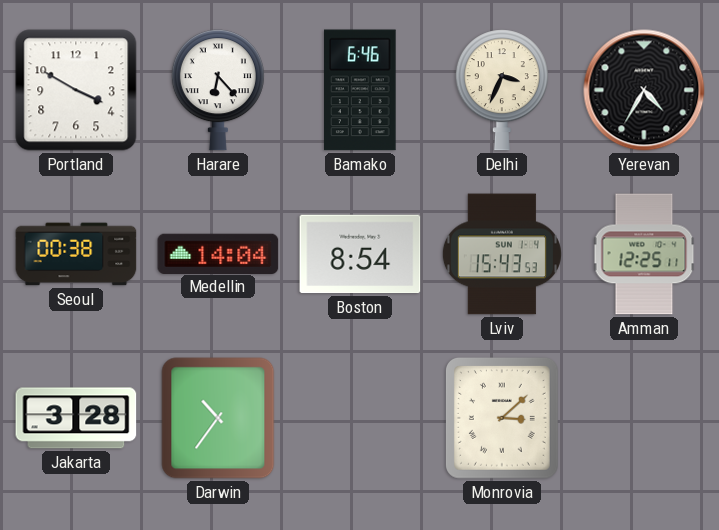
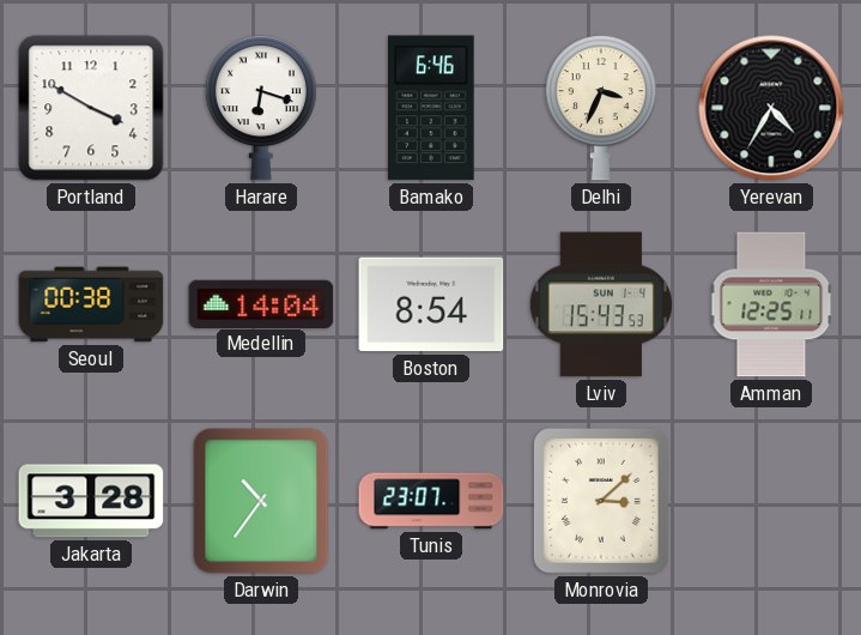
Harare: 6:23 -> 6:18 (261, 108)
Tunis: none -> 23:07 (431, 501)
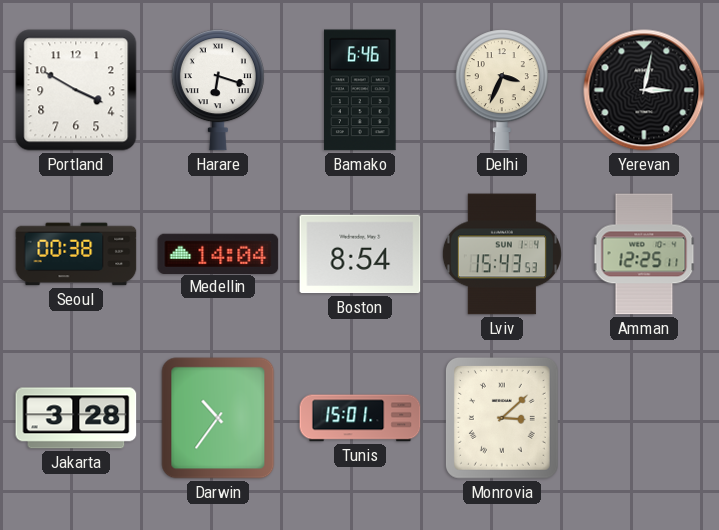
Yerevan: 4:35 -> 3:02 (644, 90)
Tunis: 23:07 -> 15:01 (360, 418)
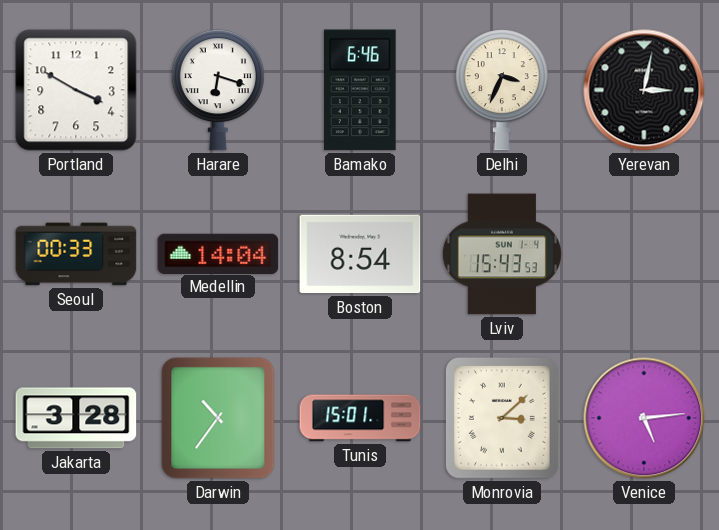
Seoul: 00:38 -> 00:33 (76, 254)
Amman: 12:25 -> none (644, 254)
Venice: none -> 5:14 (644, 418)
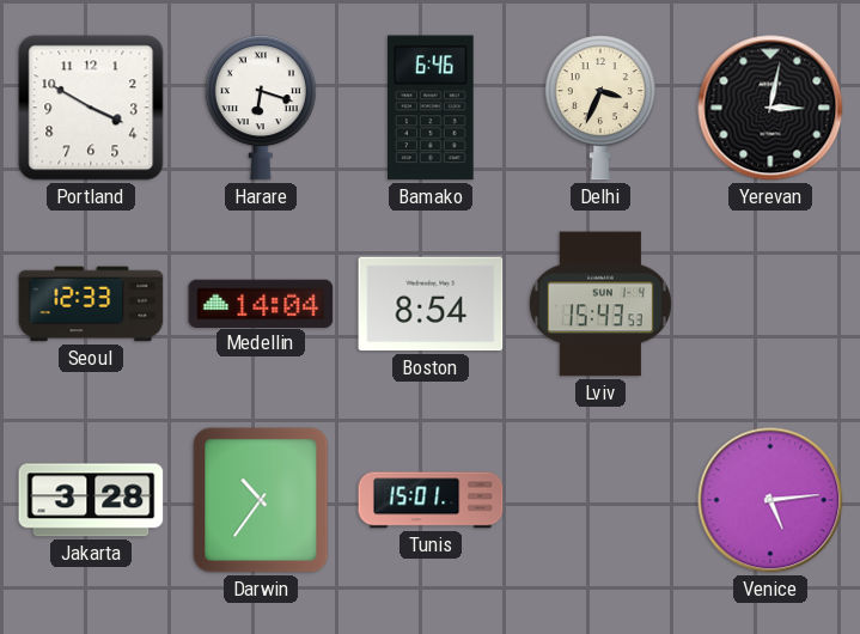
Seoul: 00:33 -> 12:33 (91, 304)
Monrovia: 3:08 -> none (502, 418)
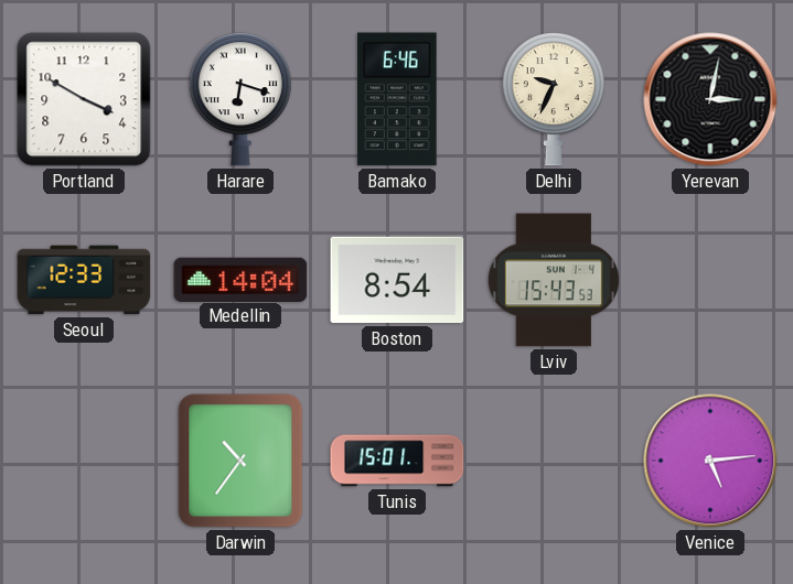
Delhi: 3:34 -> 9:34 (554, 99)
Jakarta: 3:28 -> none (91, 500)
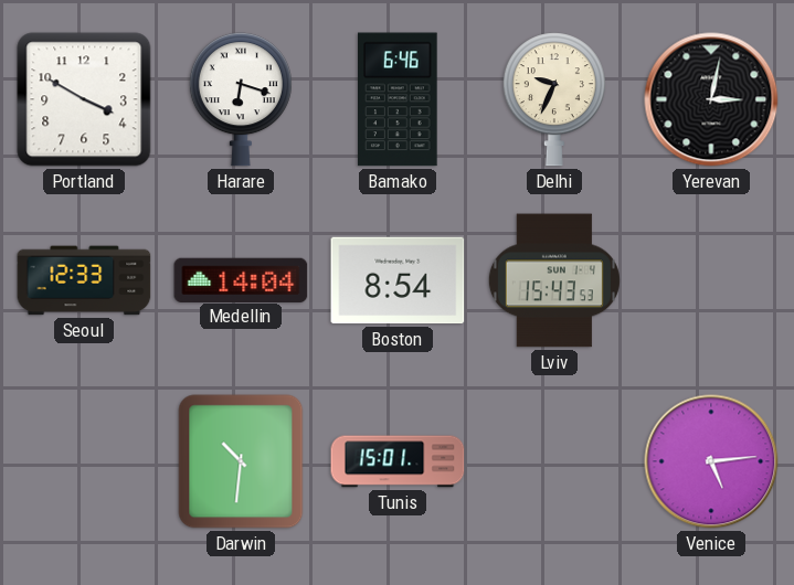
Darwin: 10:36 -> 10:31 (241, 461)
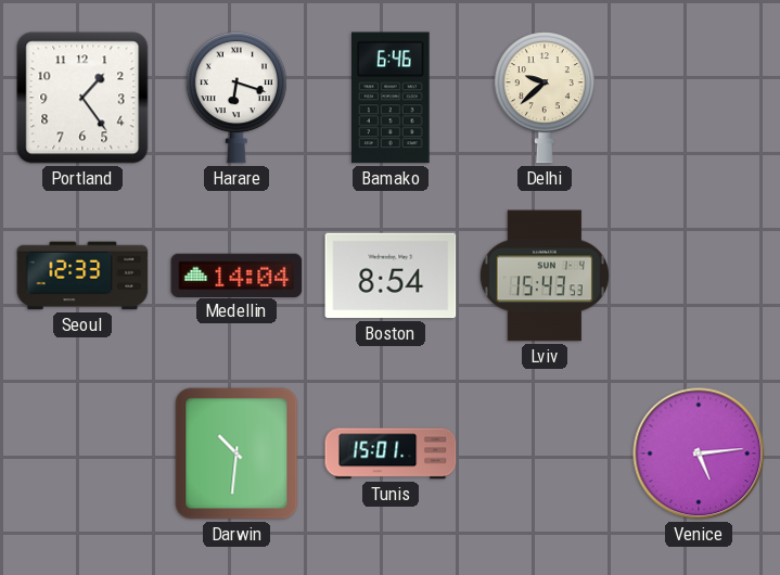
Portland: 3:50 -> 1:24 (82, 98)
Delhi: 9:34 -> 9:38 (545, 98)
Yerevan: 3:02 -> none (711, 99)
